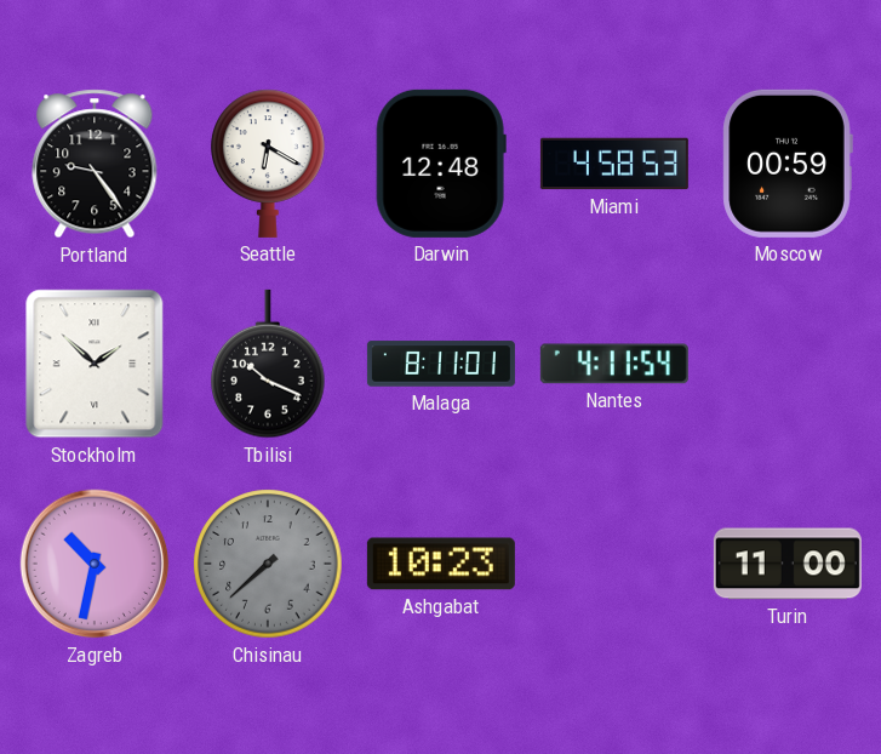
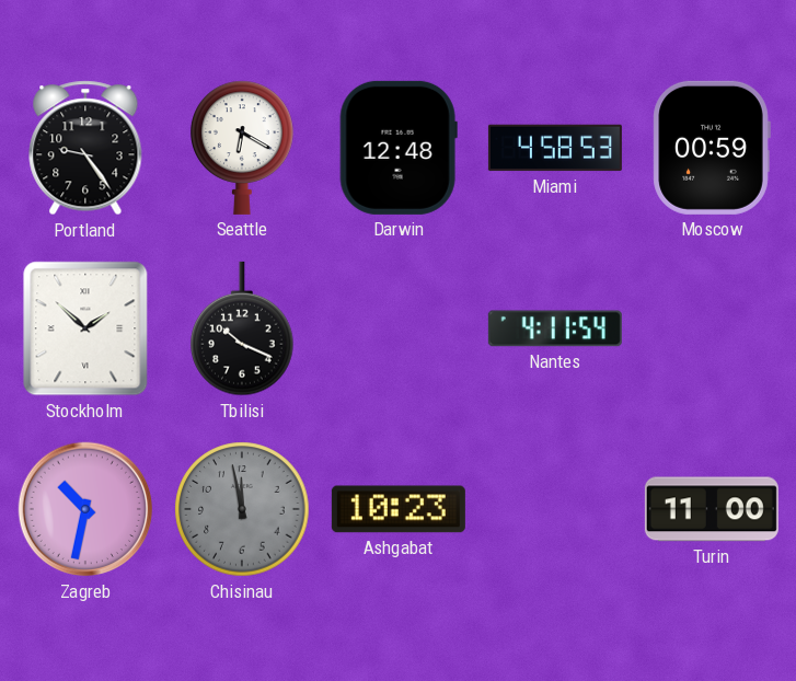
Malaga: 8:11 -> none (441, 364)
Chisinau: 7:38 -> 11:58 (242, 509)
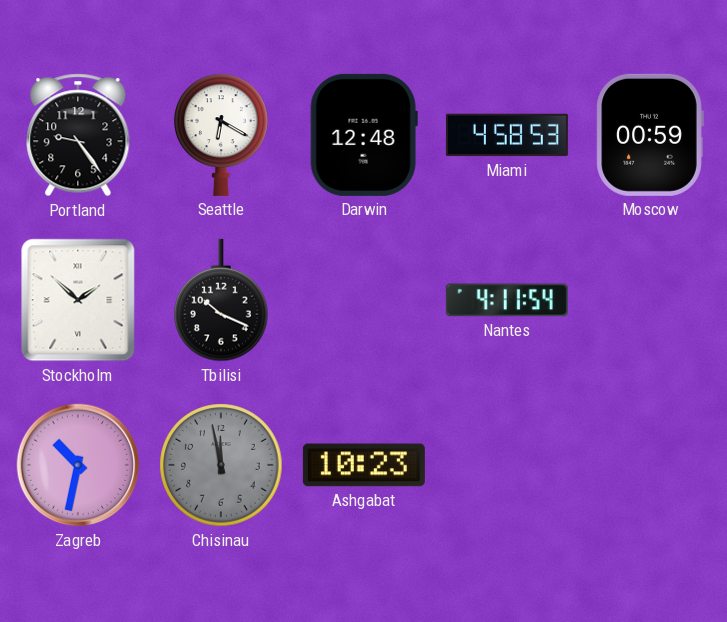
Turin: 11:00 -> none (712, 509)
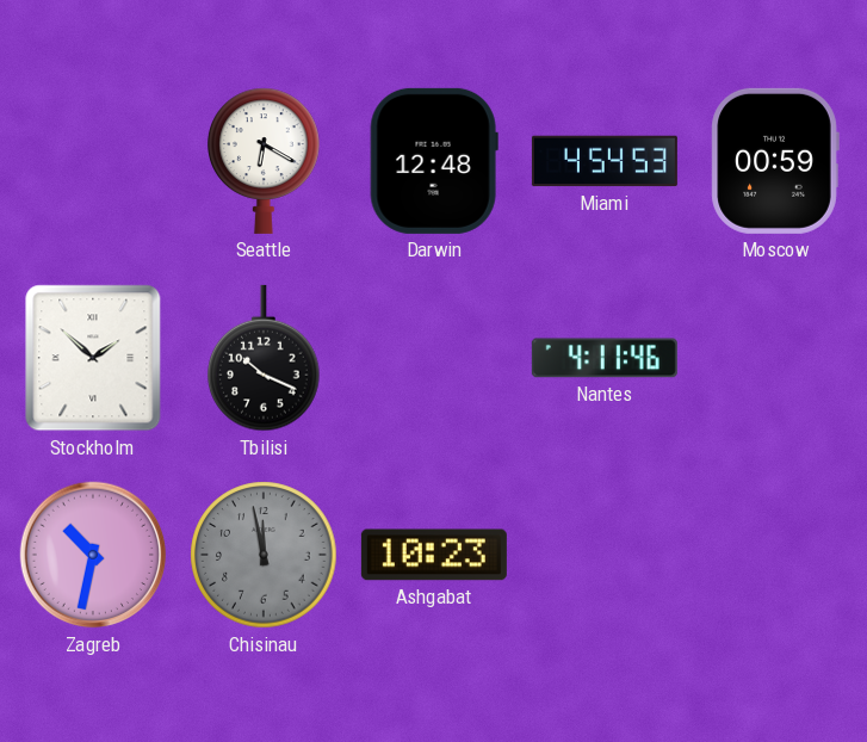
Portland: 9:24 -> none (78, 135)
Miami: 4:58 -> 4:54 (605, 161)
Nantes: 4:11:54 -> 4:11:46 (605, 358)
